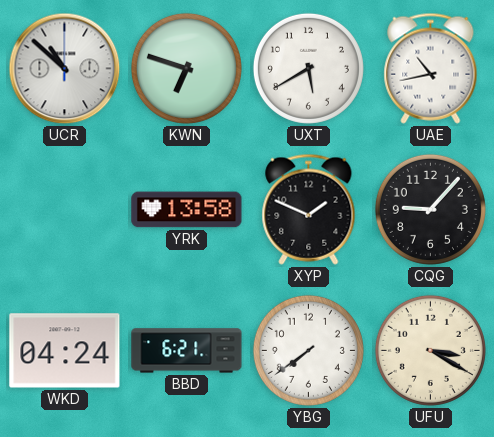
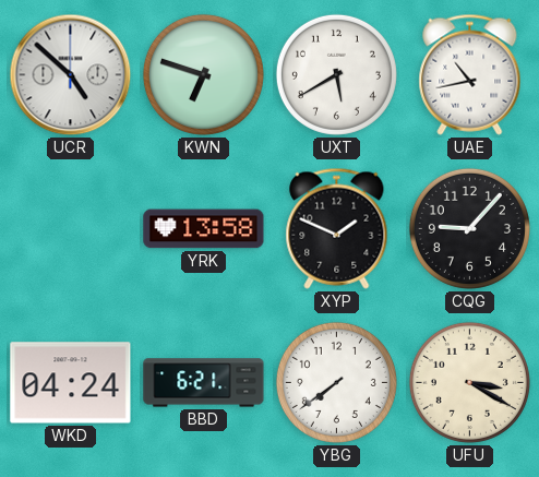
UCR: 10:52 -> 4:52 (71, 75)
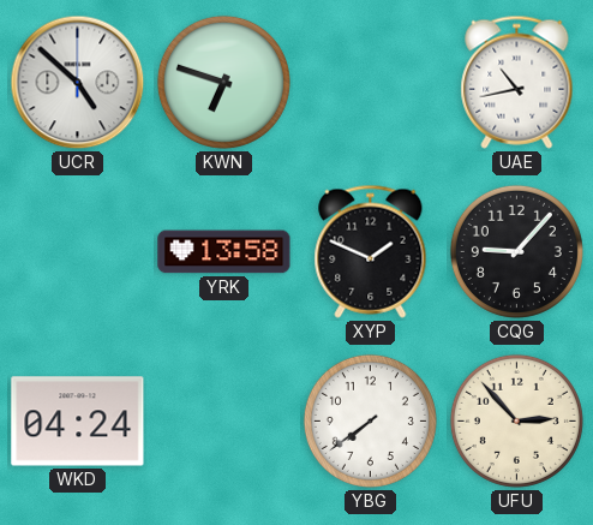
UXT: 5:40 -> none (336, 74)
BBD: 6:21 -> none (204, 383)
UFU: 3:20 -> 2:53 (516, 420)
